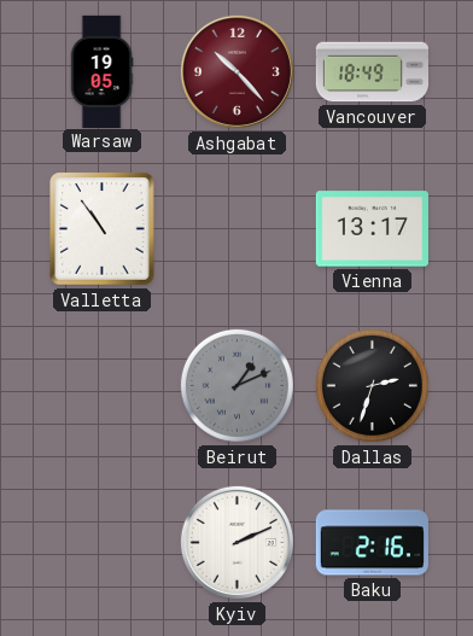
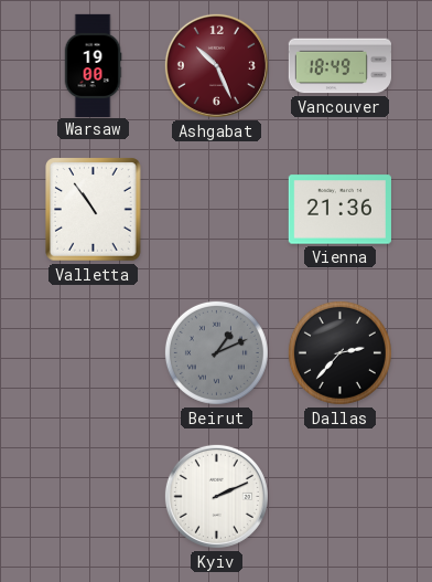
Warsaw: 19:05 -> 19:00 (93, 65)
Ashgabat: 10:23 -> 10:26 (216, 65)
Vienna: 13:17 -> 21:36 (339, 210)
Dallas: 2:33 -> 2:37 (339, 352)
Baku: 2:16 -> none (372, 543)
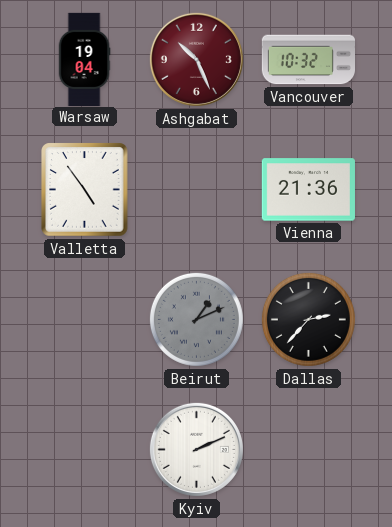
Warsaw: 19:00 -> 19:04 (84, 59)
Vancouver: 18:49 -> 10:32 (308, 60)
Valletta: 10:54 -> 4:54 (85, 190)
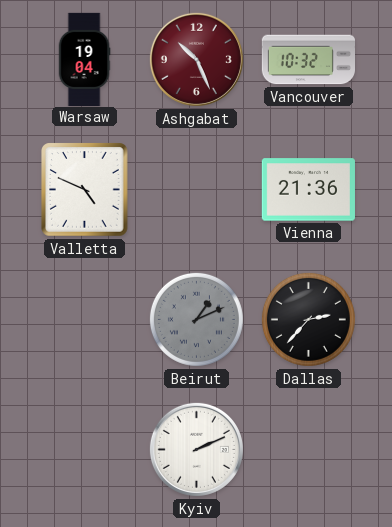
Valletta: 4:54 -> 4:49 (85, 190)
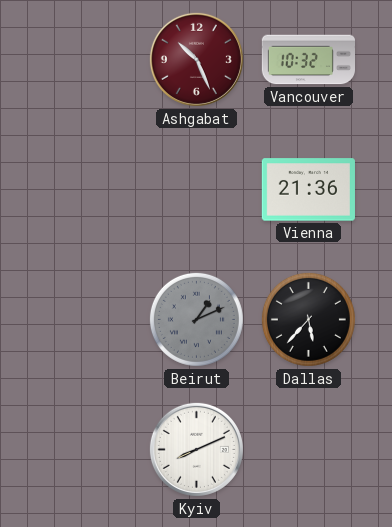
Warsaw: 19:04 -> none (84, 59)
Valletta: 4:49 -> none (85, 190)
Dallas: 2:37 -> 5:37 (308, 319)
Kyiv: 2:11 -> 8:11 (196, 449)
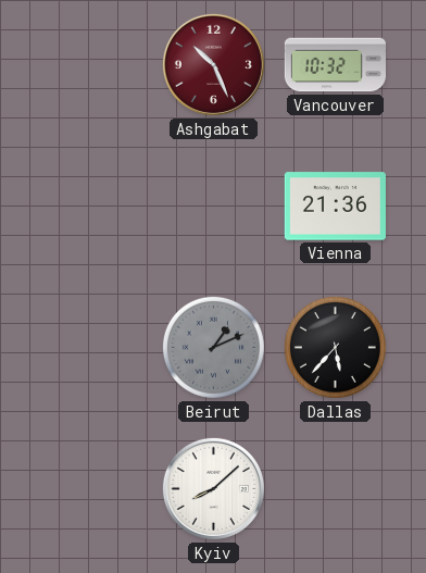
Kyiv: 8:11 -> 8:08 (213, 488)
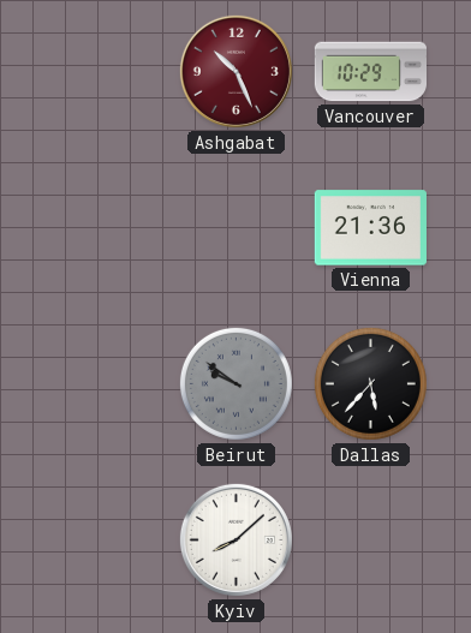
Vancouver: 10:32 -> 10:29 (370, 72)
Beirut: 1:11 -> 9:51 (235, 383)
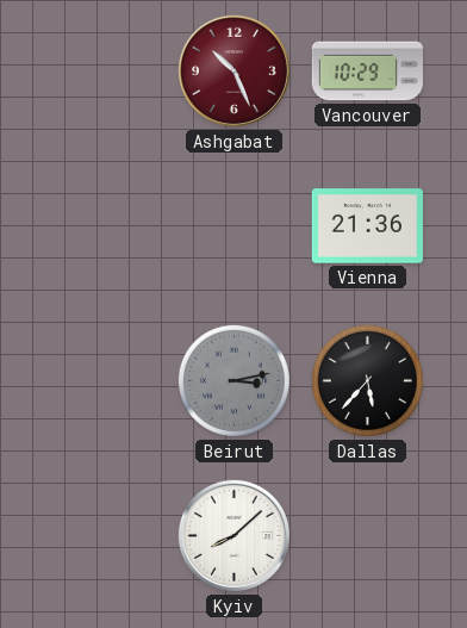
Beirut: 9:51 -> 3:13 (233, 380)
